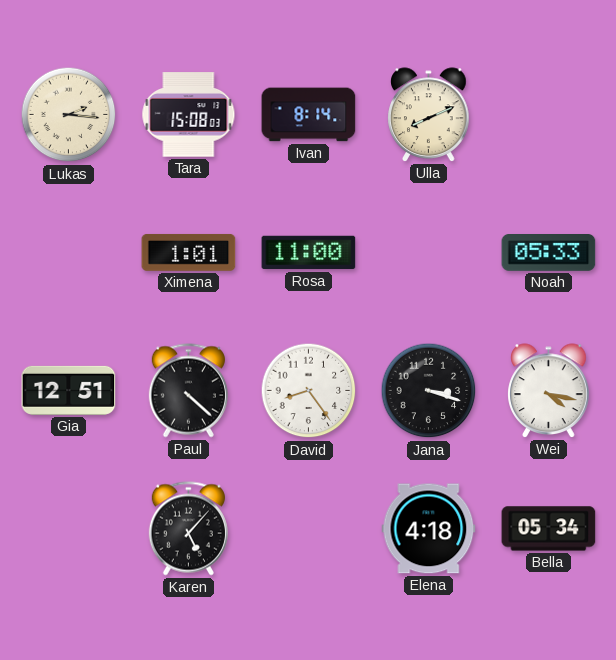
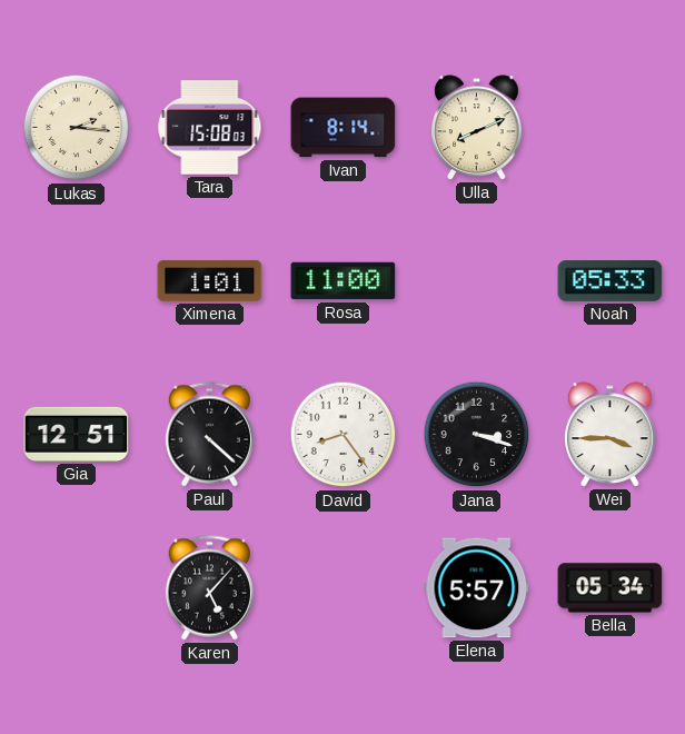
Wei: 4:17 -> 3:45 (610, 435)
Elena: 4:18 -> 5:57 (477, 588)
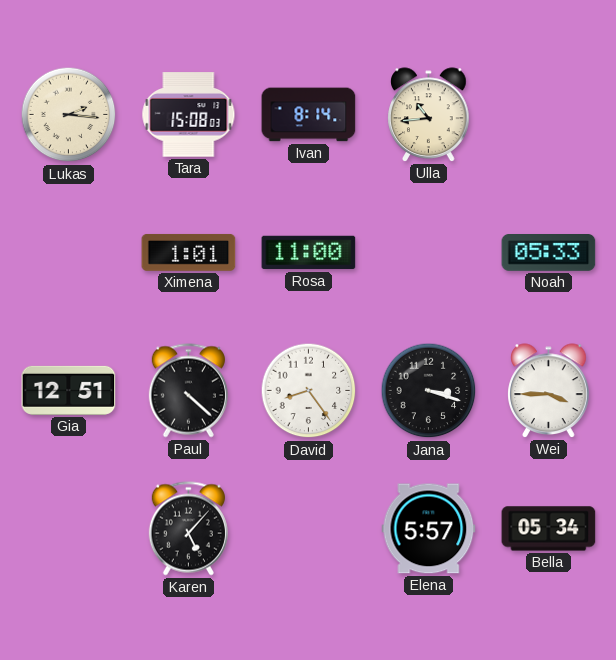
Ulla: 8:11 -> 10:44 (429, 115)
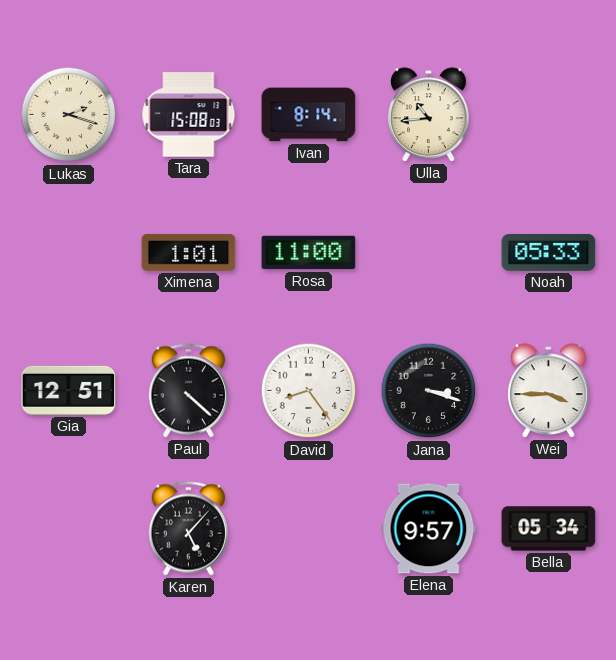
Lukas: 2:16 -> 2:18 (69, 115)
Elena: 5:57 -> 9:57 (429, 529)
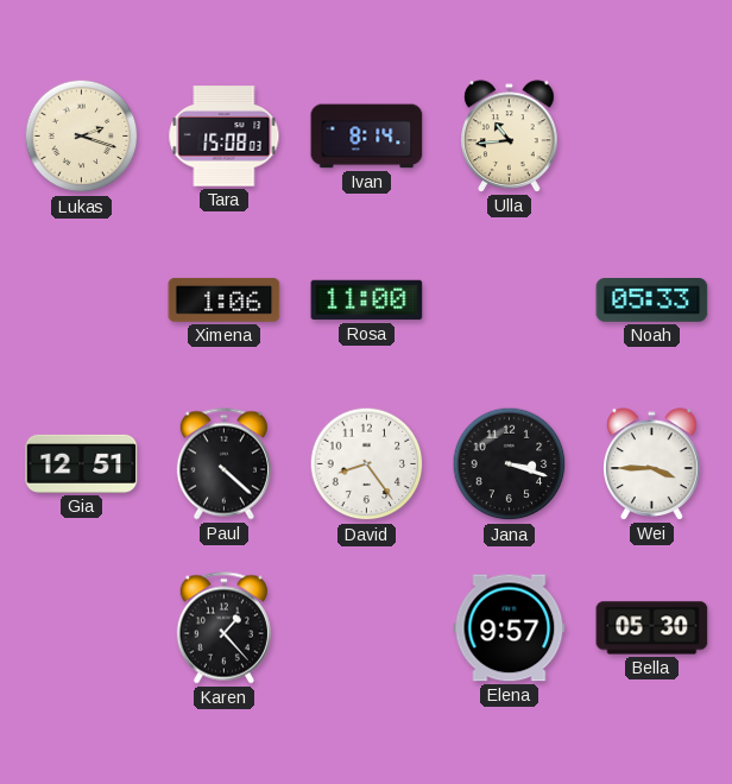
Ximena: 1:01 -> 1:06 (225, 299)
Karen: 5:07 -> 1:23 (223, 628)
Bella: 05:34 -> 05:30 (652, 628)
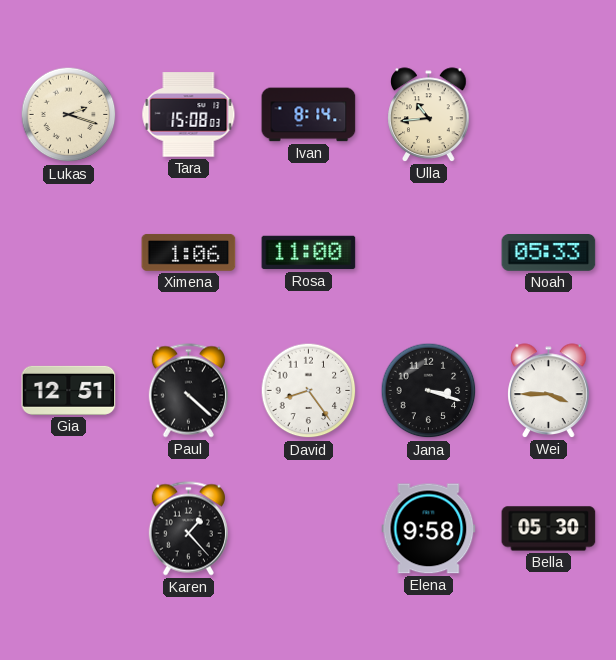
Elena: 9:57 -> 9:58 (429, 529)
